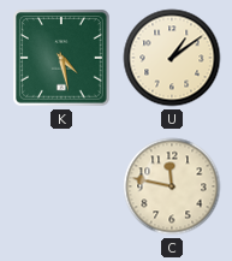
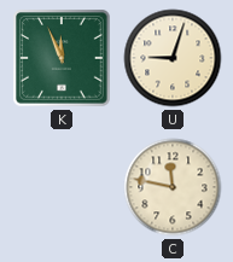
K: 4:28 -> 11:56 (62, 58)
U: 1:09 -> 9:03 (173, 58)
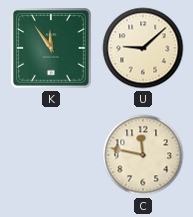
K: 11:56 -> 11:54 (51, 48)
U: 9:03 -> 9:08 (143, 48)
